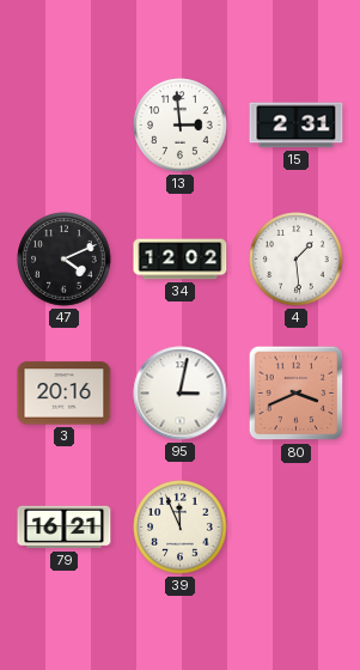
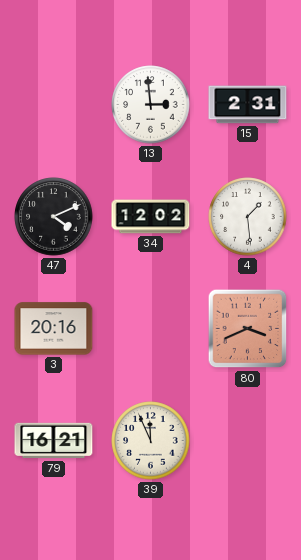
95: 3:02 -> none (181, 394)
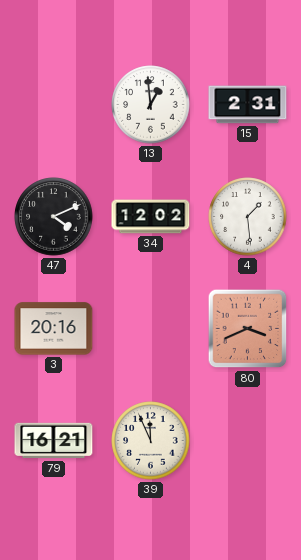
13: 2:59 -> 12:59 (151, 105)
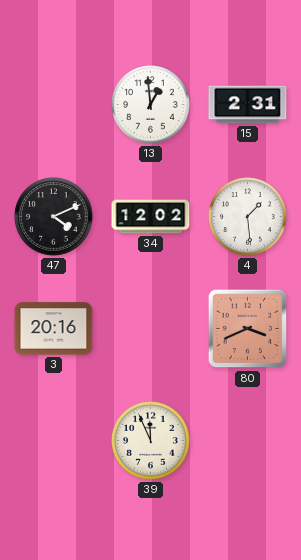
79: 16:21 -> none (54, 441)
